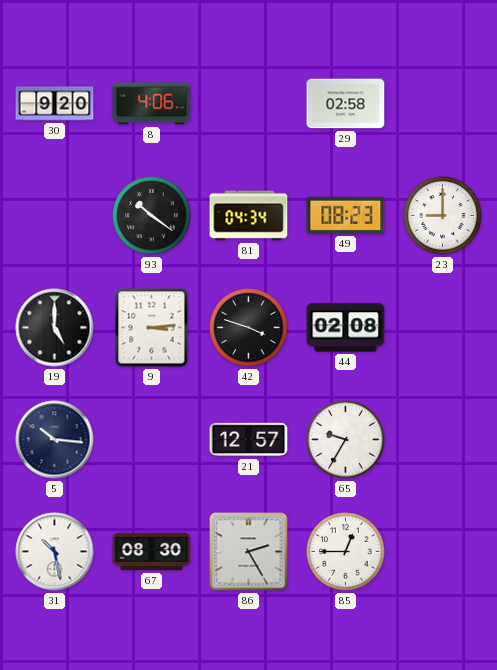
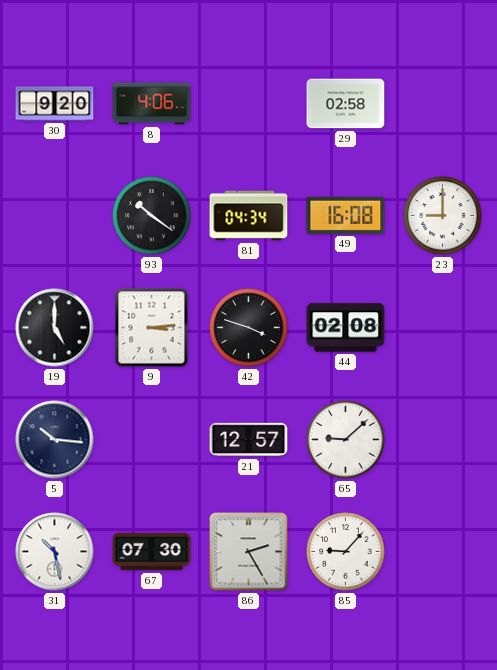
49: 08:23 -> 16:08 (346, 215)
65: 9:35 -> 9:08 (346, 440)
67: 08:30 -> 07:30 (152, 552)
85: 12:45 -> 9:07 (346, 552)
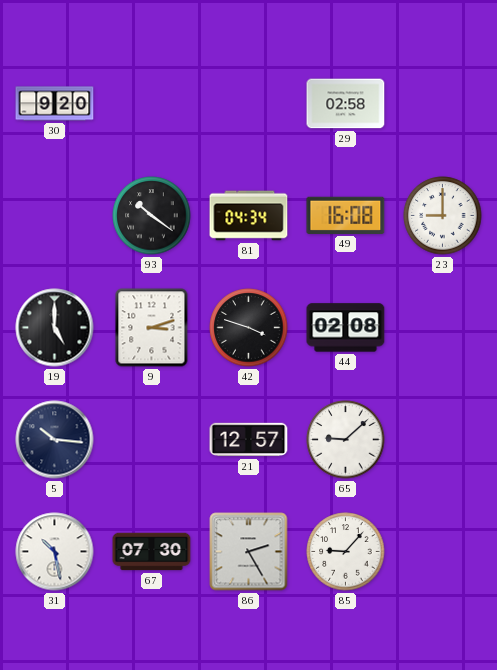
8: 4:06 -> none (152, 104)
9: 3:14 -> 3:12 (152, 328)
